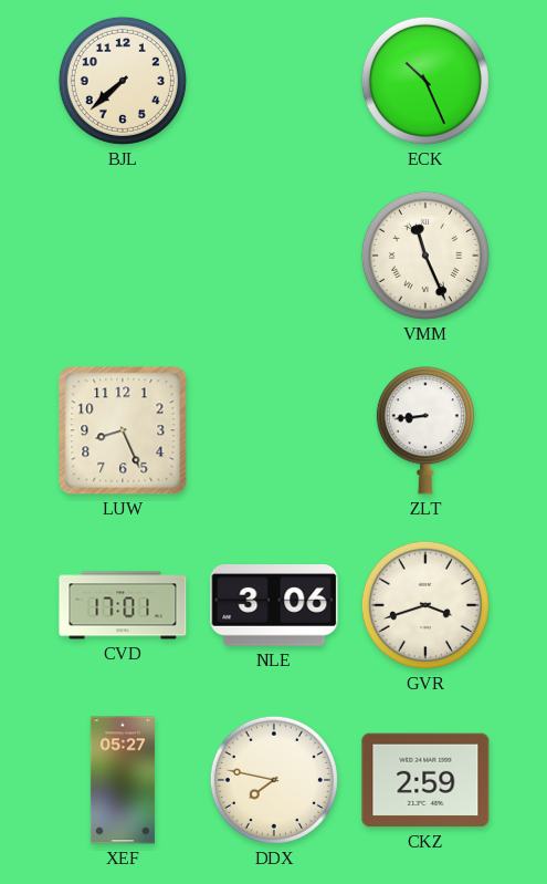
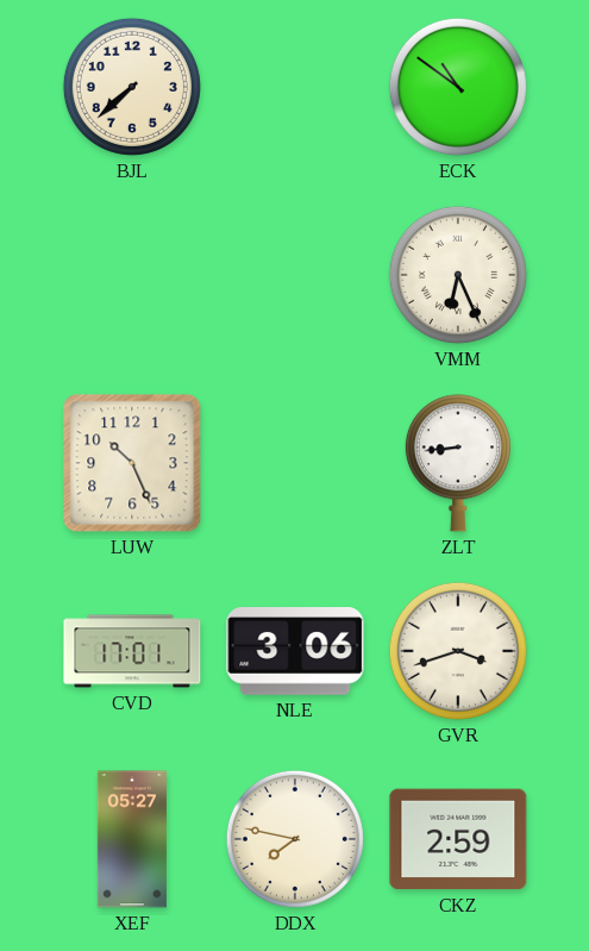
ECK: 10:26 -> 10:51 (458, 87)
VMM: 11:26 -> 6:26 (458, 275)
LUW: 8:26 -> 10:26 (132, 463)
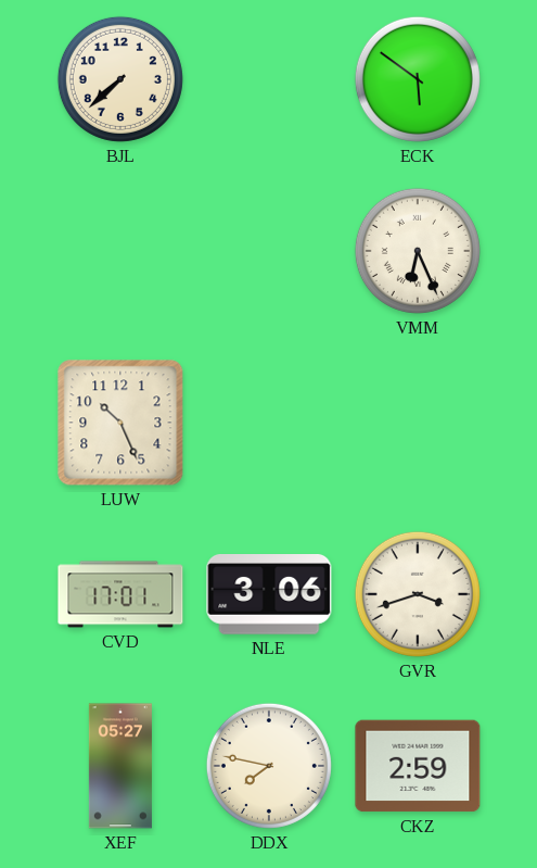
ECK: 10:51 -> 5:51 (418, 79)
ZLT: 8:44 -> none (458, 463)
